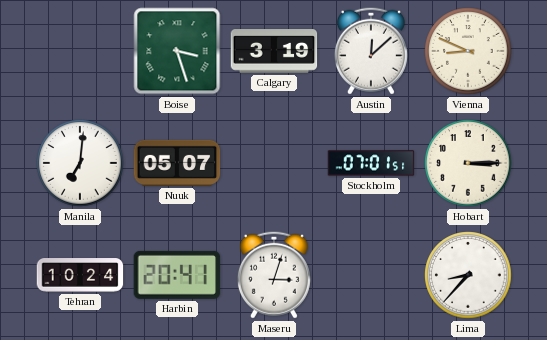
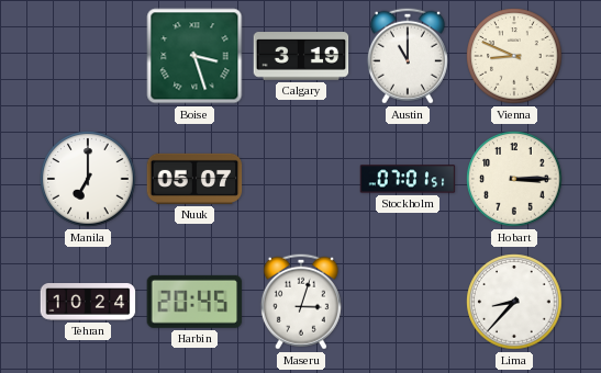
Austin: 12:08 -> 11:00 (408, 56)
Manila: 7:01 -> 7:00 (88, 179)
Harbin: 20:41 -> 20:45 (194, 302)
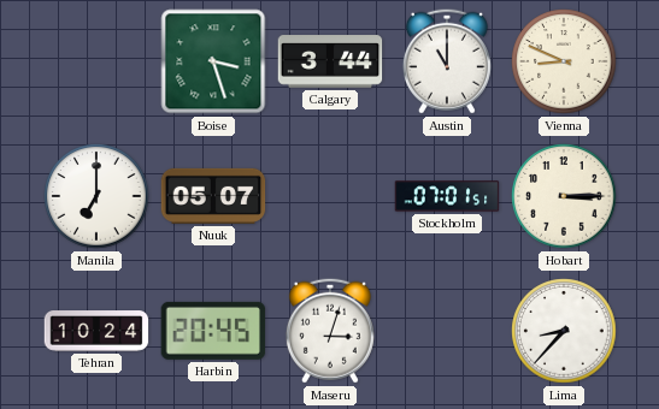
Calgary: 3:19 -> 3:44 (330, 61)
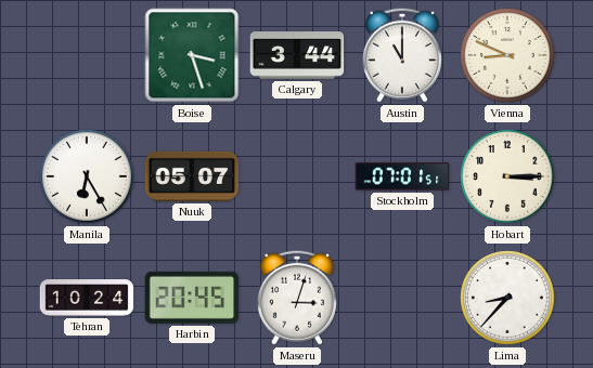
Manila: 7:00 -> 6:25 (87, 176)
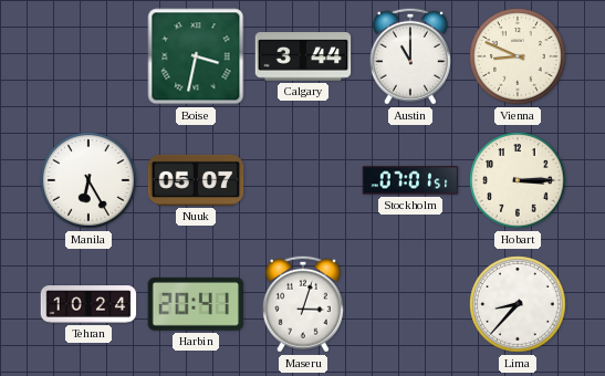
Boise: 3:27 -> 3:32 (196, 56)
Harbin: 20:45 -> 20:41 (196, 304)
